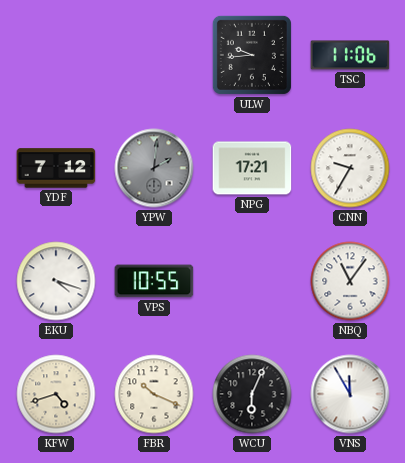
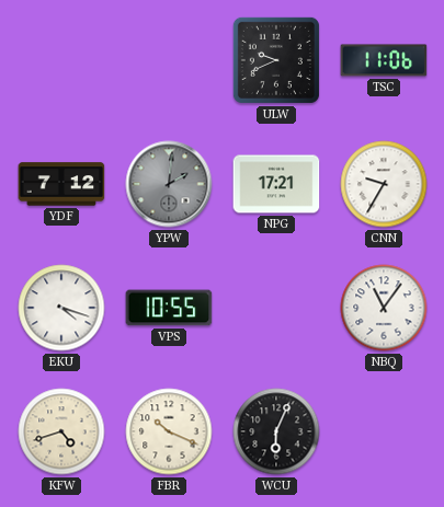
ULW: 9:44 -> 9:41 (276, 60)
VNS: 11:55 -> none (350, 394)
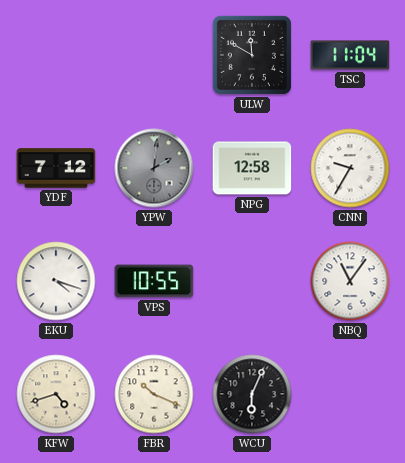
ULW: 9:41 -> 11:50 (252, 55)
TSC: 11:06 -> 11:04 (350, 55)
NPG: 17:21 -> 12:58 (252, 168)
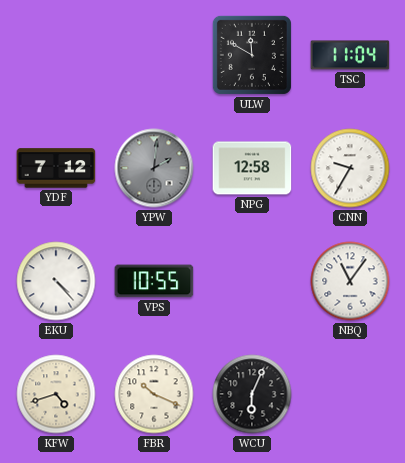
EKU: 4:18 -> 4:23 (56, 281)
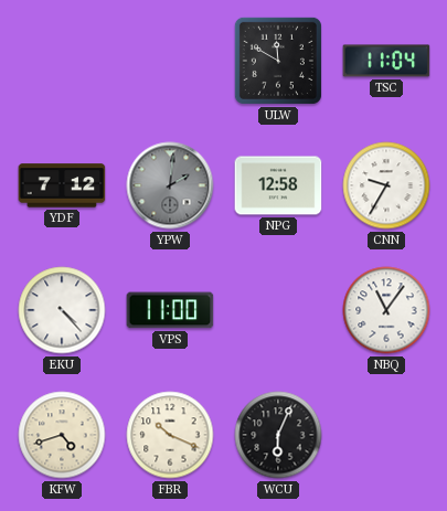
VPS: 10:55 -> 11:00 (170, 310)
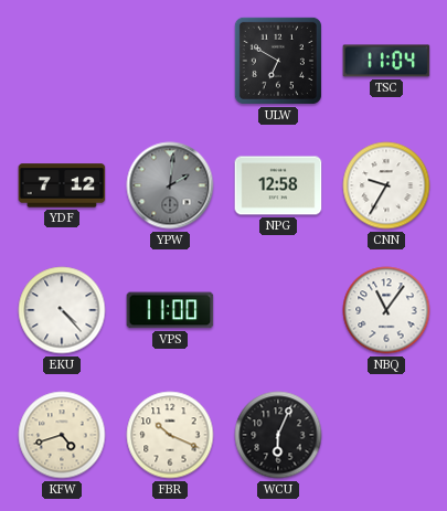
ULW: 11:50 -> 6:50 (278, 61)
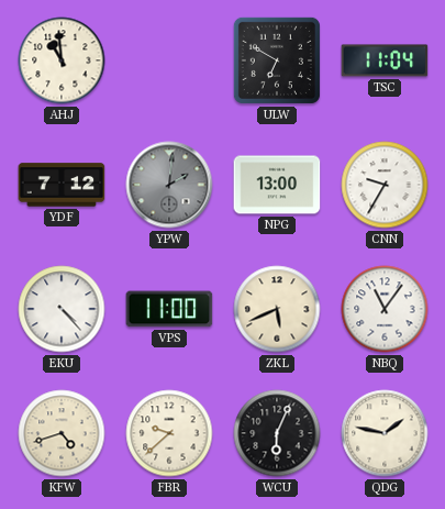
AHJ: none -> 10:59 (62, 60)
NPG: 12:58 -> 13:00 (277, 185)
ZKL: none -> 5:41 (277, 309)
FBR: 10:19 -> 9:38 (169, 433)
QDG: none -> 1:47 (385, 433)
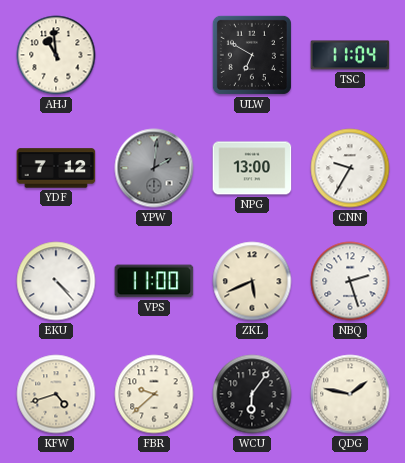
NBQ: 11:06 -> 2:27 (350, 281)
WCU: 6:04 -> 6:06 (252, 394)
